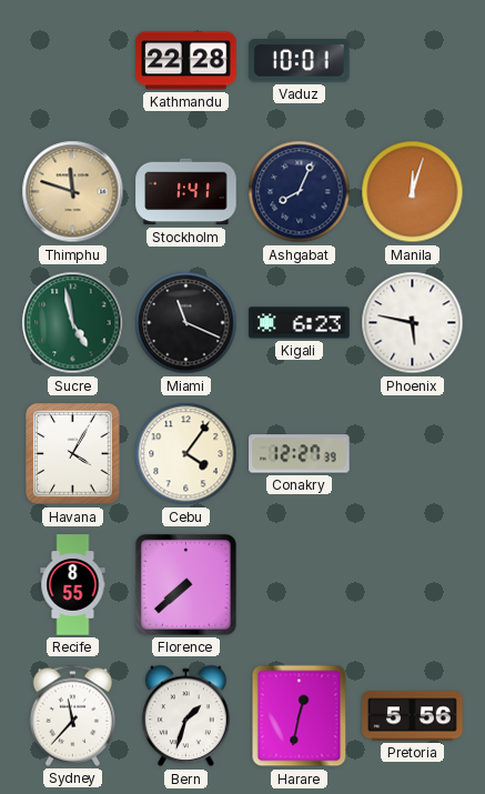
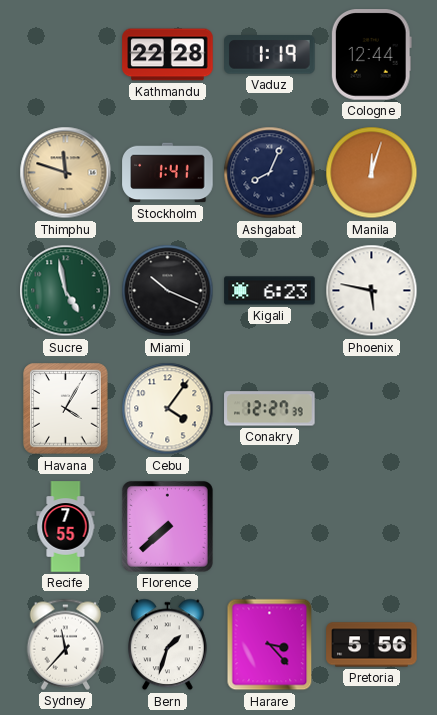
Vaduz: 10:01 -> 1:19 (270, 55)
Cologne: none -> 12:44 (371, 55)
Miami: 11:19 -> 10:19 (168, 291)
Recife: 8:55 -> 7:55 (66, 527)
Harare: 12:32 -> 3:23 (270, 645)
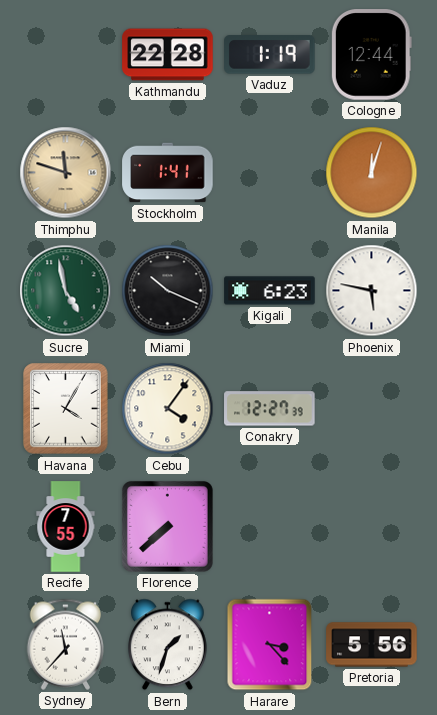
Ashgabat: 8:04 -> none (270, 173)
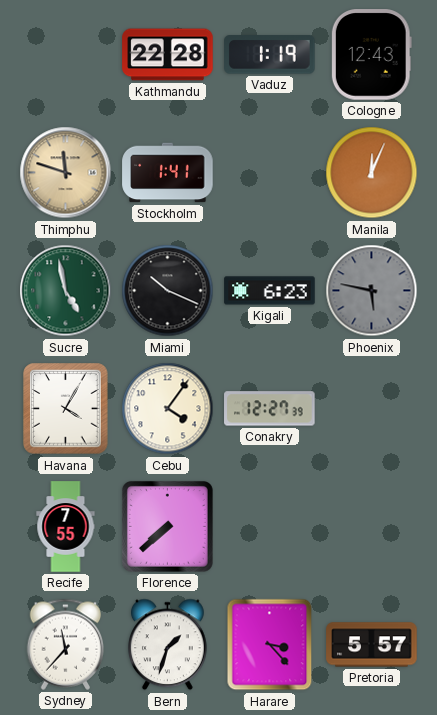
Cologne: 12:44 -> 12:43 (371, 55)
Manila: 12:03 -> 12:04 (372, 173)
Phoenix dial: white -> grey (372, 291)
Pretoria: 5:56 -> 5:57 (372, 645)
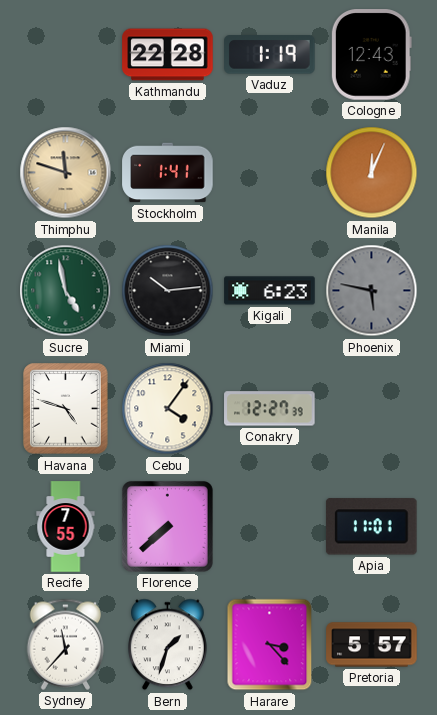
Miami: 10:19 -> 10:14 (168, 291)
Havana: 4:05 -> 4:48 (66, 409)
Apia: none -> 11:01 (371, 527)
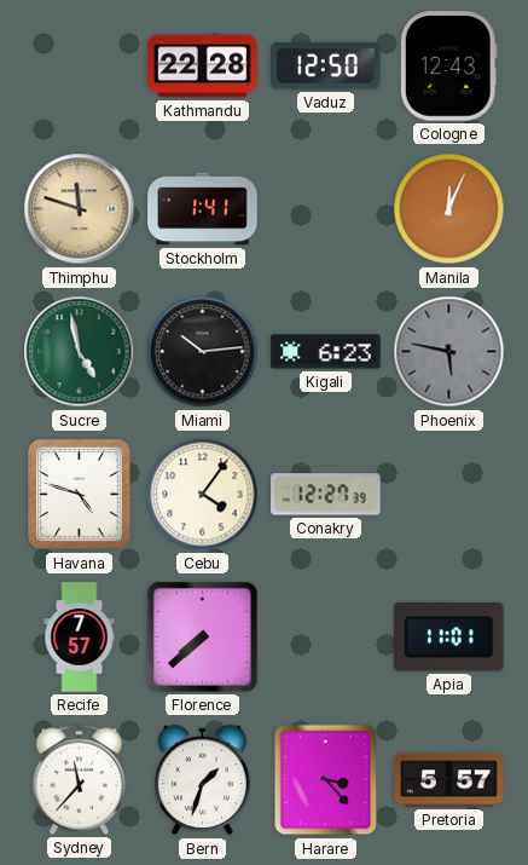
Vaduz: 1:19 -> 12:50 (326, 67)
Recife: 7:55 -> 7:57 (80, 638)
